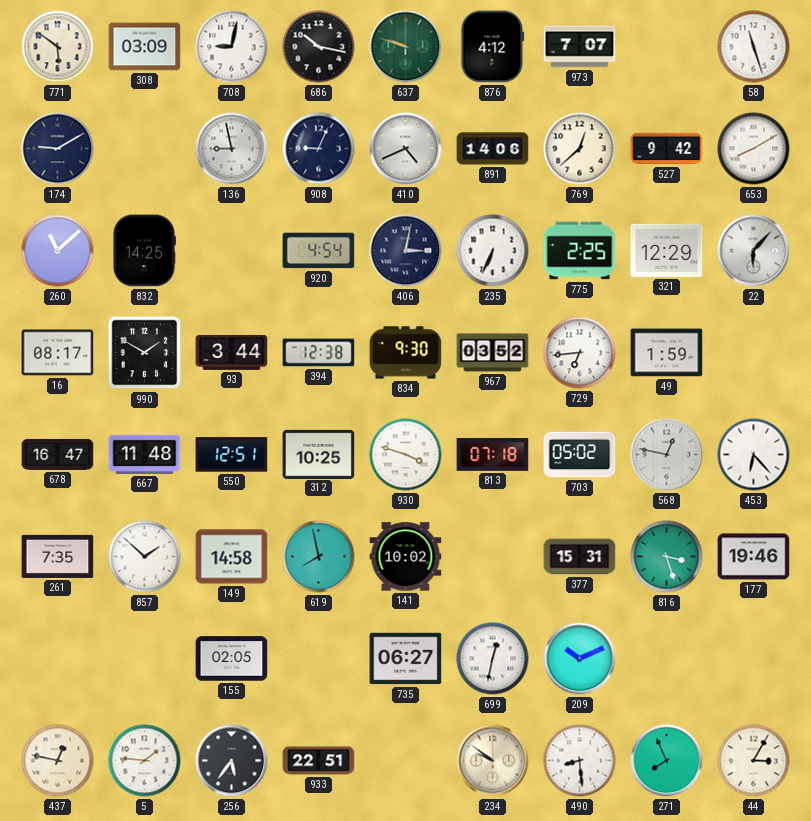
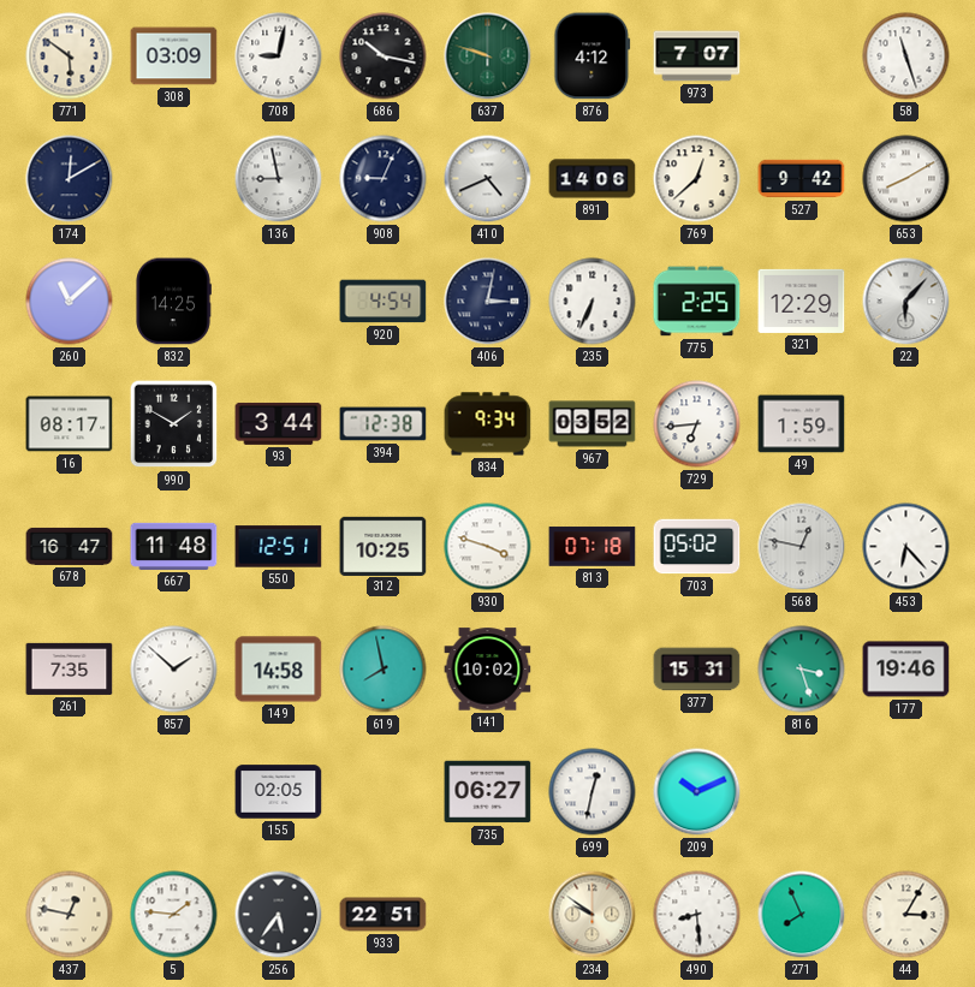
174: 9:10 -> 12:10 (70, 179)
834: 9:30 -> 9:34 (488, 424)
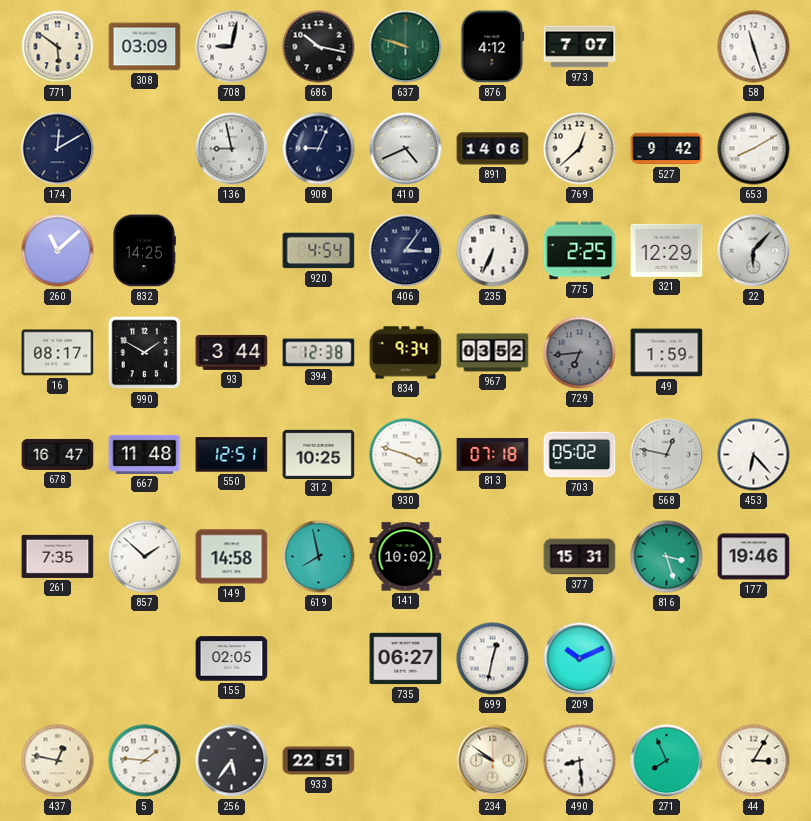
406: 3:02 -> 3:06 (406, 251)
729 dial: white -> grey (580, 353)
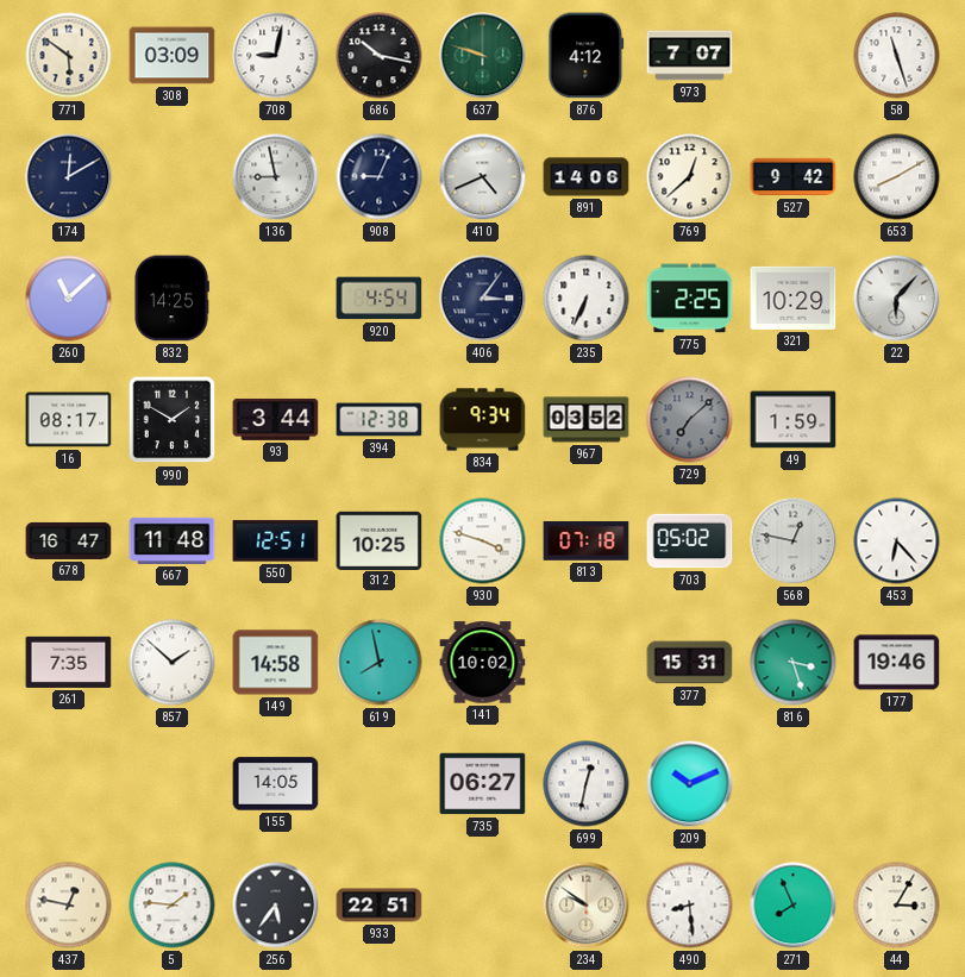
321: 12:29 -> 10:29 (794, 298)
729: 6:44 -> 7:08 (690, 420)
155: 02:05 -> 14:05 (276, 784)
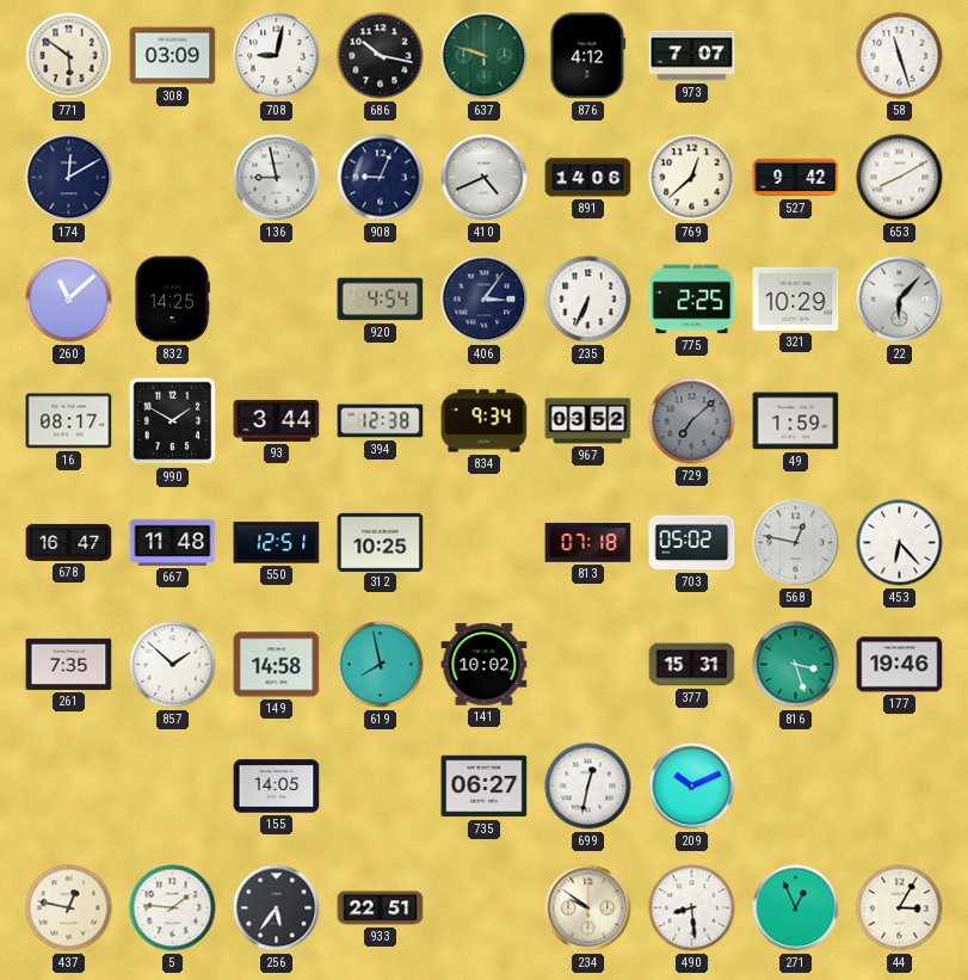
930: 3:48 -> none (483, 541)
271: 7:56 -> 12:56 (796, 908)
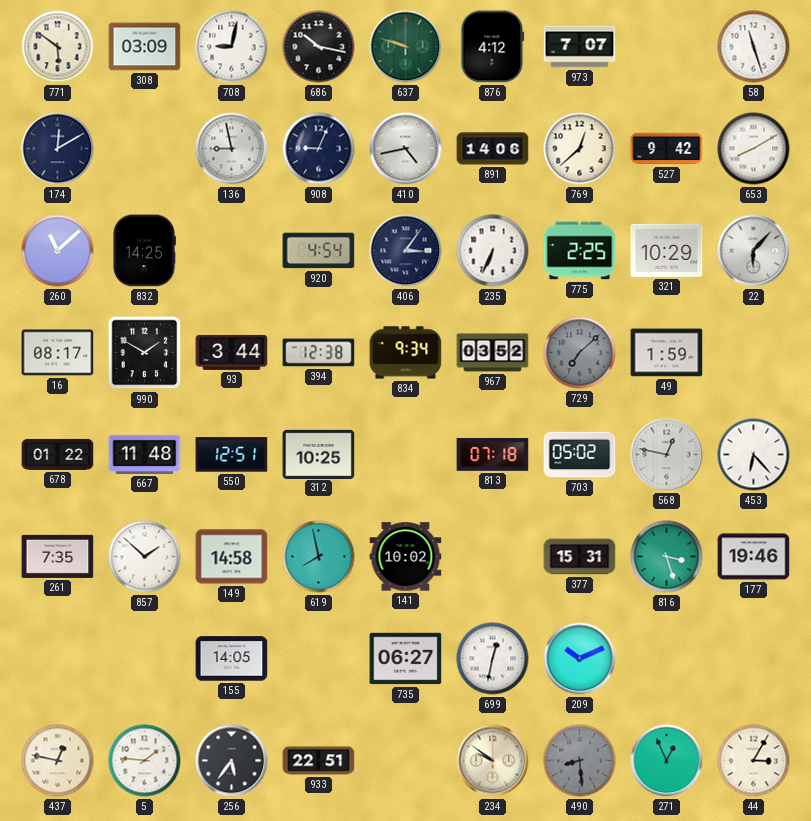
410: 4:41 -> 4:43 (406, 149)
678: 16:47 -> 01:22 (58, 454)
490 dial: white -> grey (580, 761)
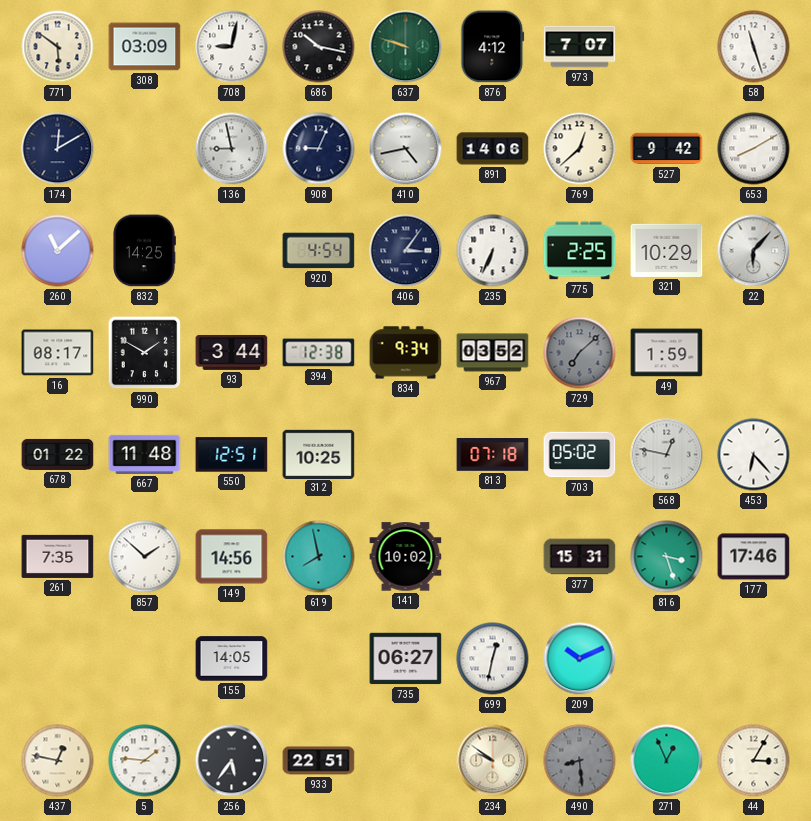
149: 14:58 -> 14:56 (232, 557)
177: 19:46 -> 17:46 (754, 557)
